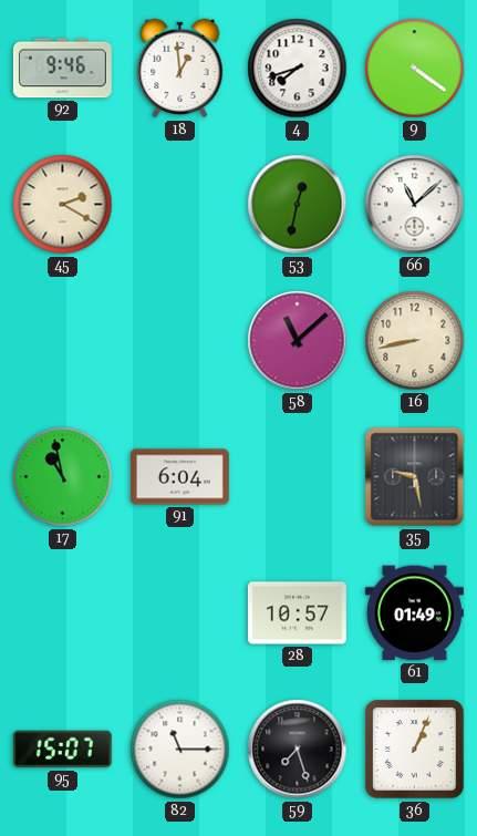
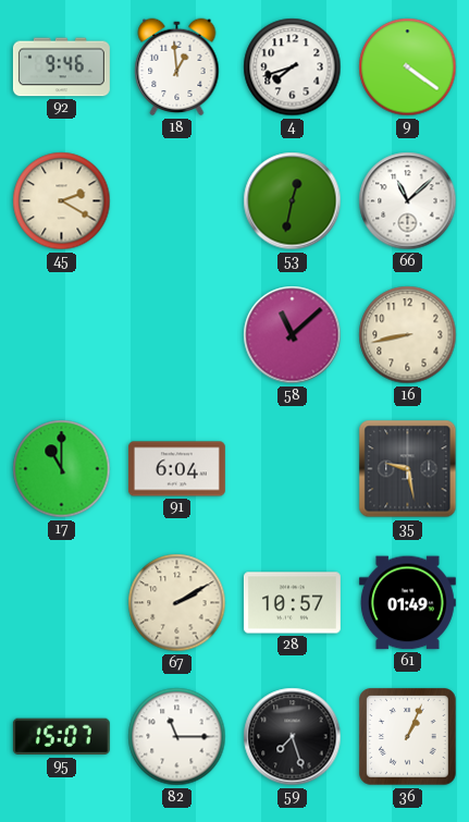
17: 10:58 -> 11:00 (62, 469)
67: none -> 2:10 (177, 603)
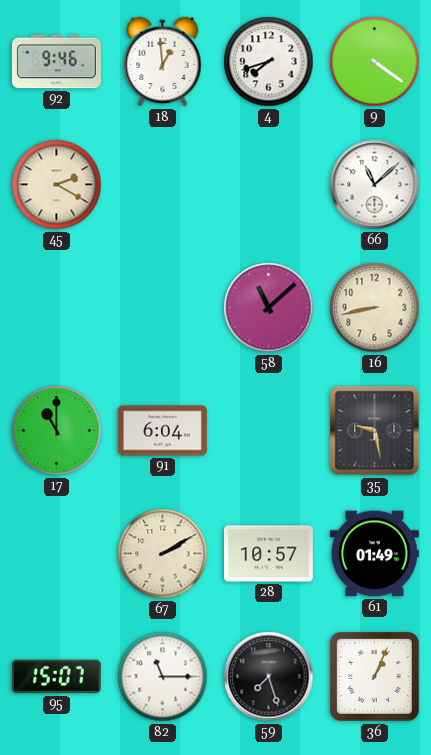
53: 12:32 -> none (293, 201)
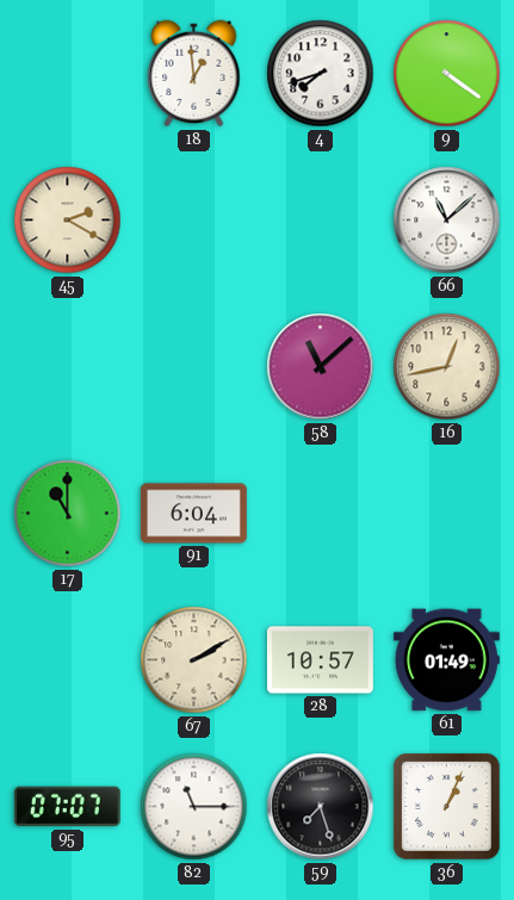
92: 9:46 -> none (56, 62)
16: 8:43 -> 12:43 (447, 367)
35: 9:28 -> none (375, 431)
95: 15:07 -> 07:07 (67, 807)
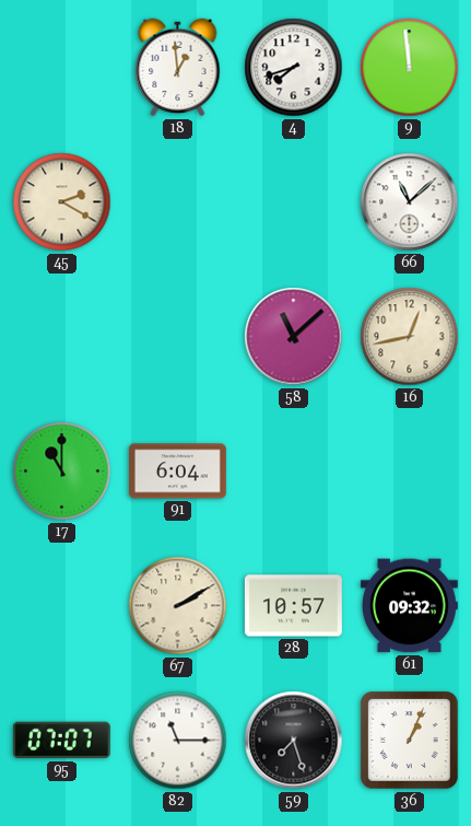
9: 4:21 -> 11:59 (410, 68)
61: 01:49 -> 09:32 (409, 606)
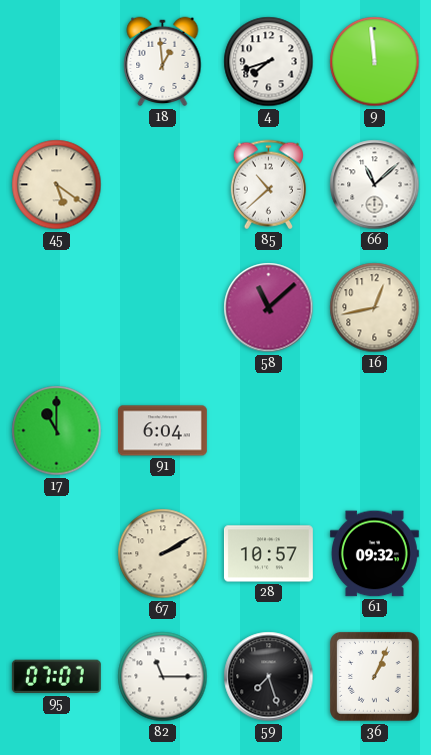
45: 2:20 -> 5:21 (57, 185)
85: none -> 10:38 (268, 185)
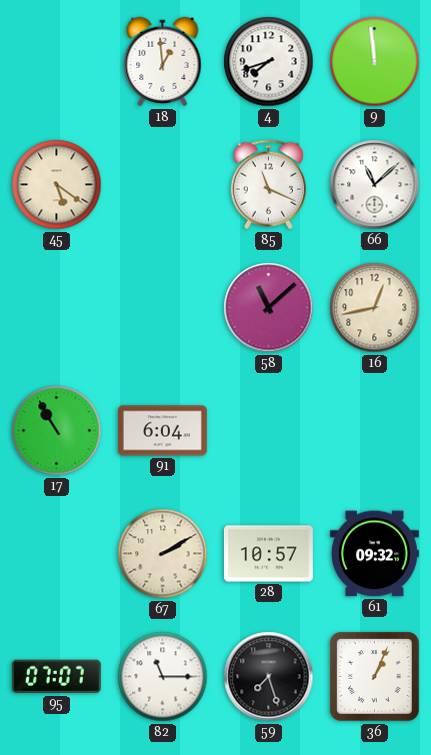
85: 10:38 -> 11:19 (268, 185)
17: 11:00 -> 10:55 (57, 431)
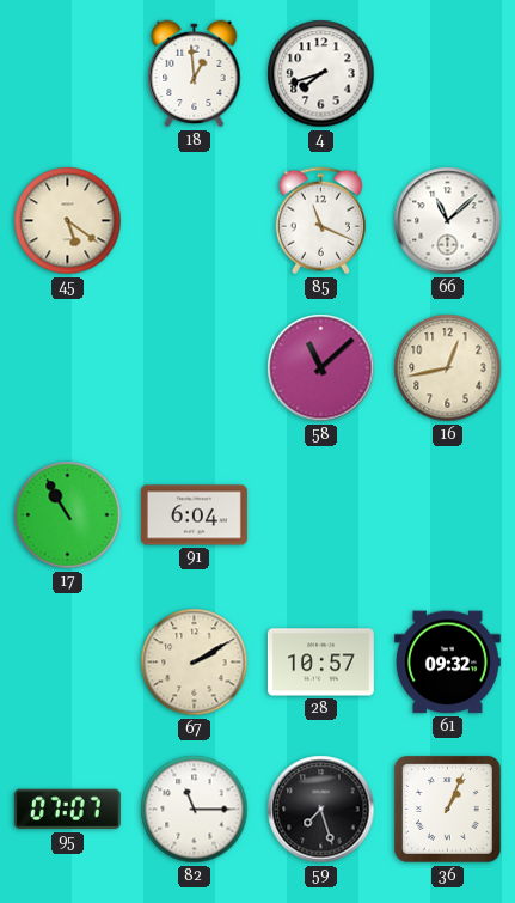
9: 11:59 -> none (375, 62)
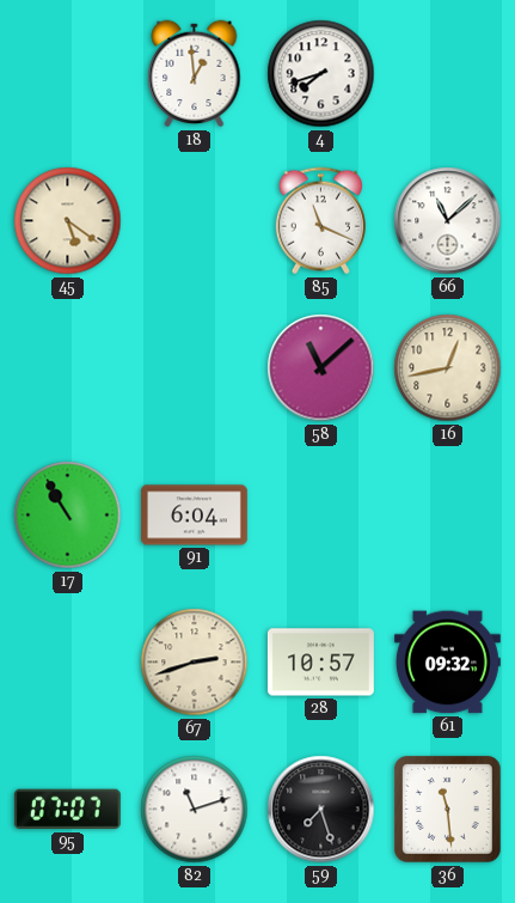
67: 2:10 -> 2:42 (195, 663)
82: 11:15 -> 11:12 (195, 810)
36: 1:04 -> 11:29 (448, 810)
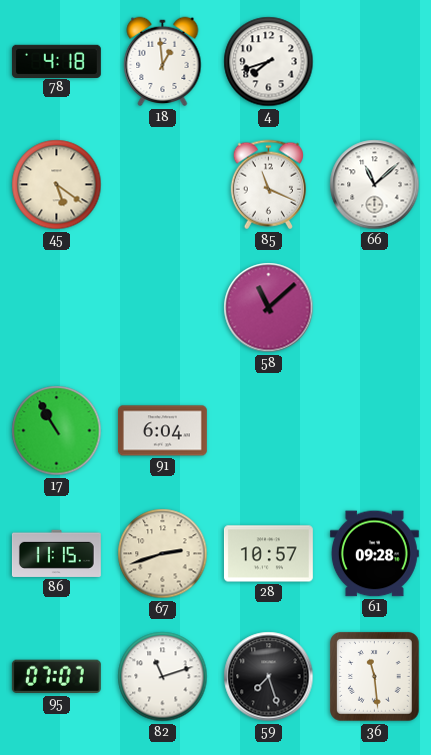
78: none -> 4:18 (56, 61)
16: 12:43 -> none (448, 368)
86: none -> 11:15 (56, 553)
61: 09:32 -> 09:28 (374, 554)
